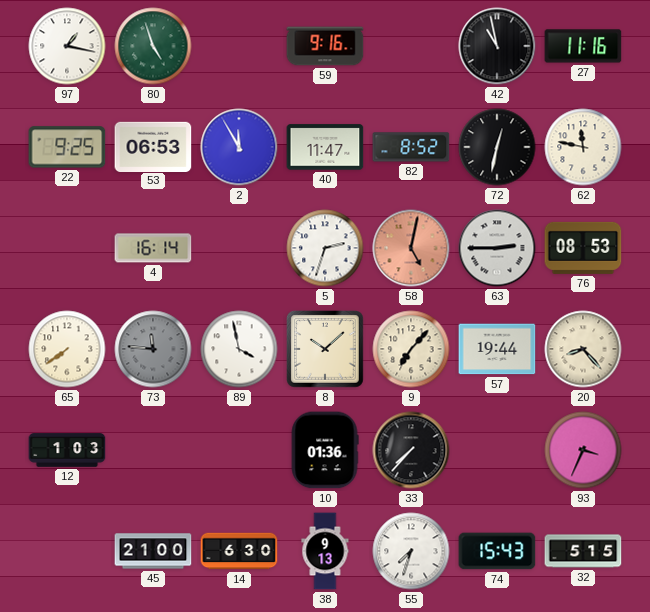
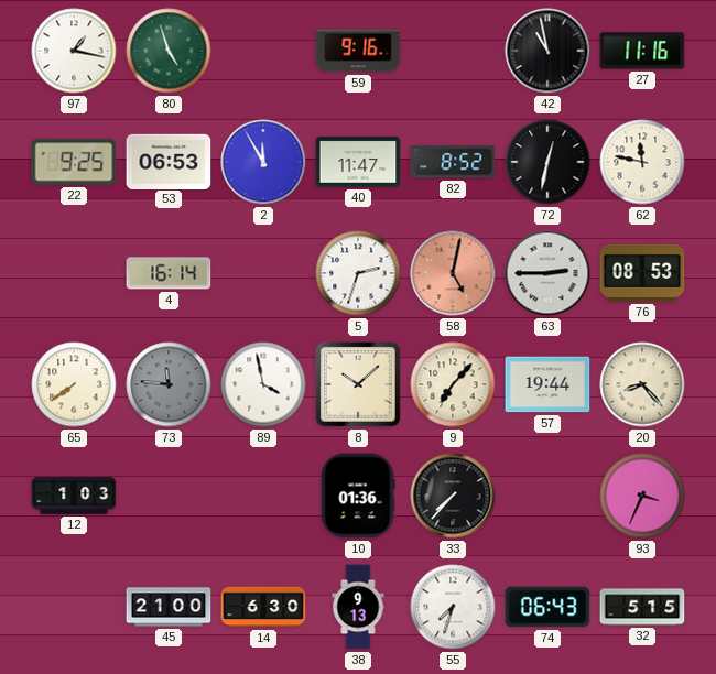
74: 15:43 -> 06:43 (547, 607)
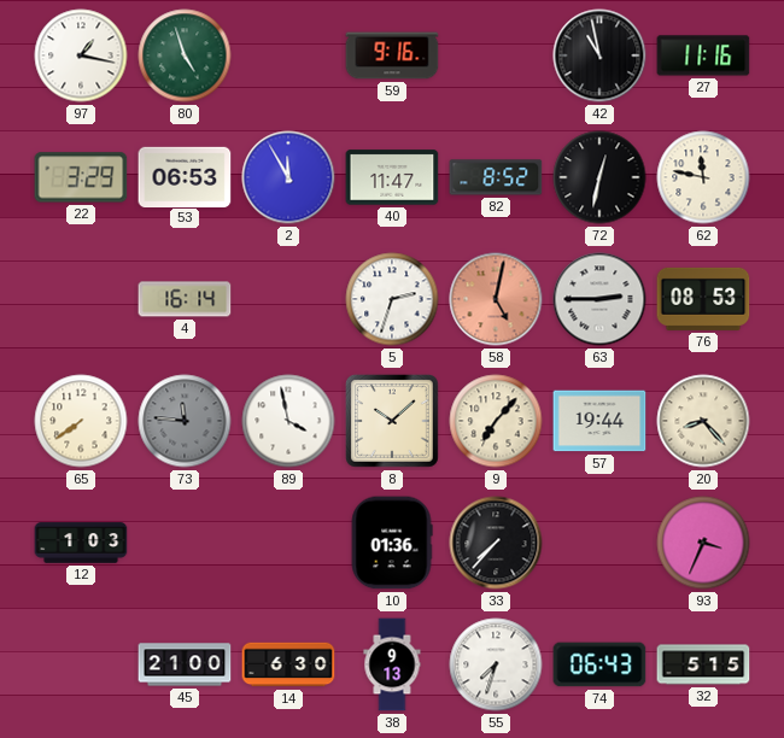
22: 9:25 -> 3:29 (81, 177)
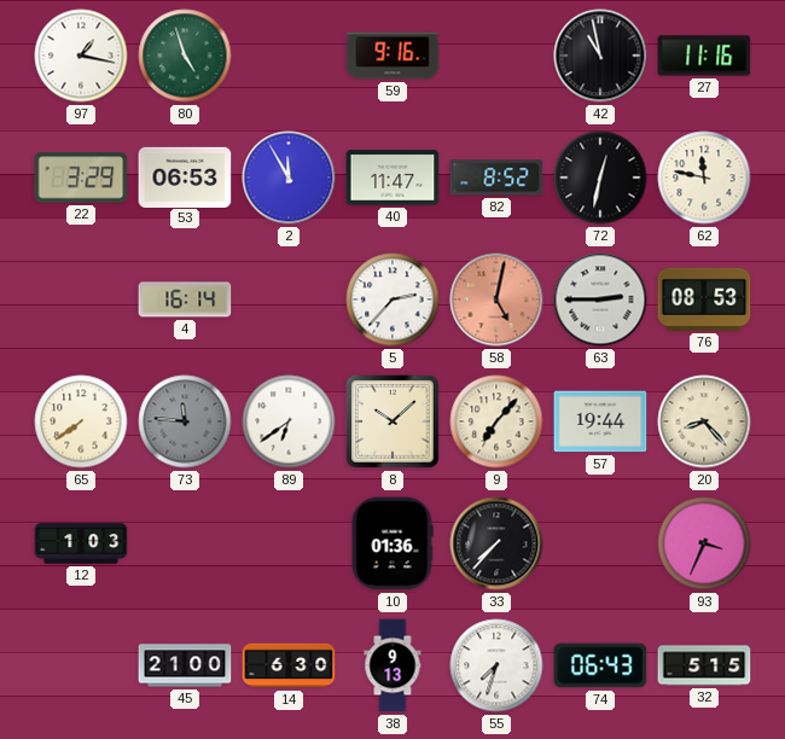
5: 2:33 -> 2:37 (392, 299)
89: 3:58 -> 6:39 (289, 421)
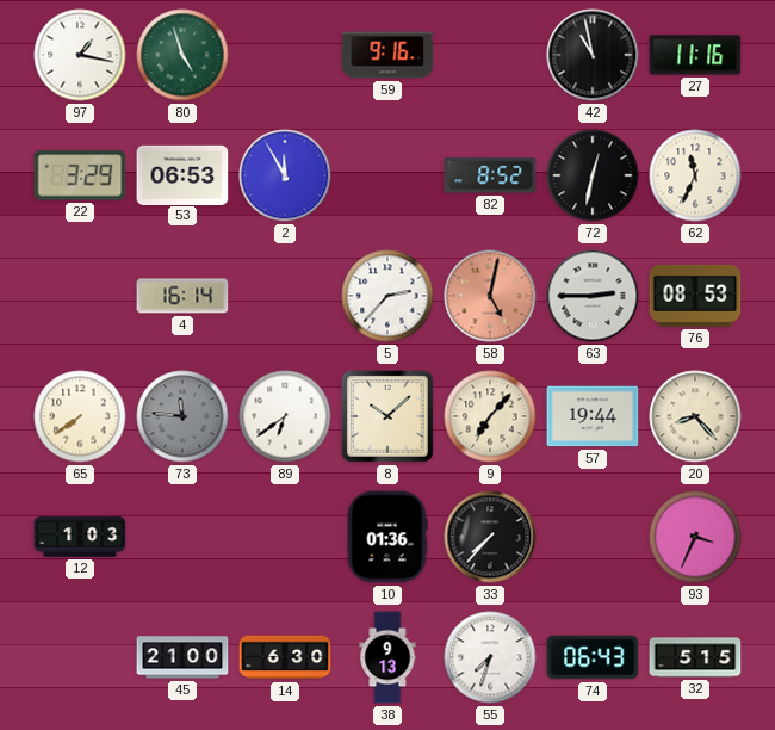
40: 11:47 -> none (392, 178)
62: 11:47 -> 11:34 (695, 175)
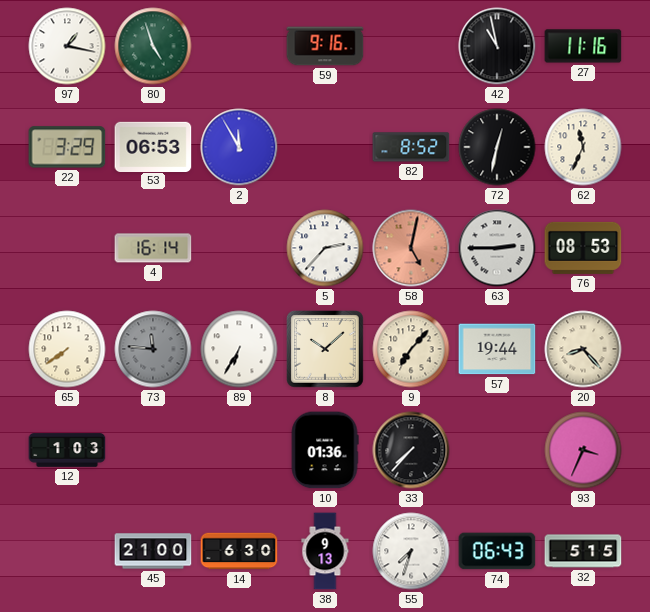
89: 6:39 -> 6:35 (239, 349)
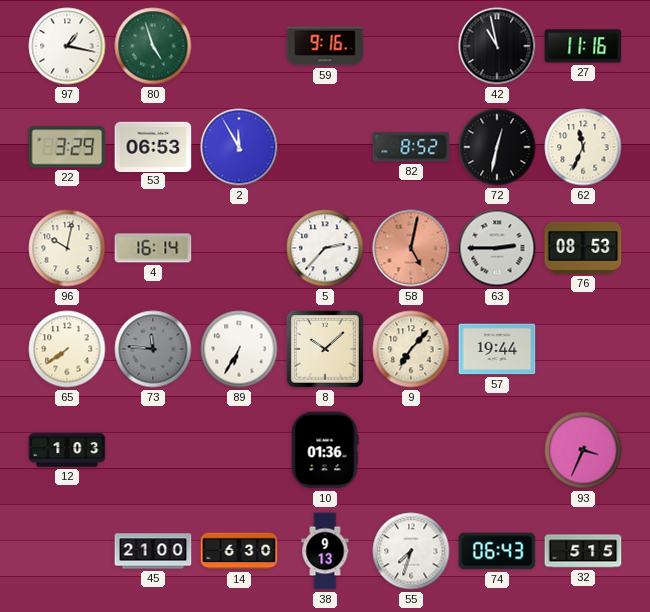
96: none -> 10:02 (67, 248)
20: 8:23 -> none (583, 349)
33: 7:37 -> none (411, 450)
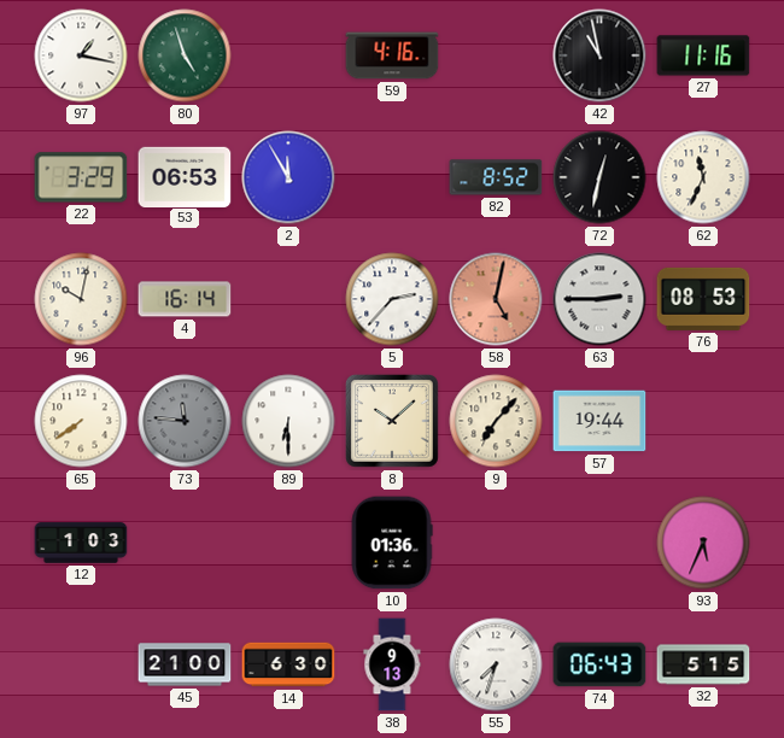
59: 9:16 -> 4:16 (392, 55)
89: 6:35 -> 6:30 (288, 421)
93: 3:34 -> 5:34 (703, 543)
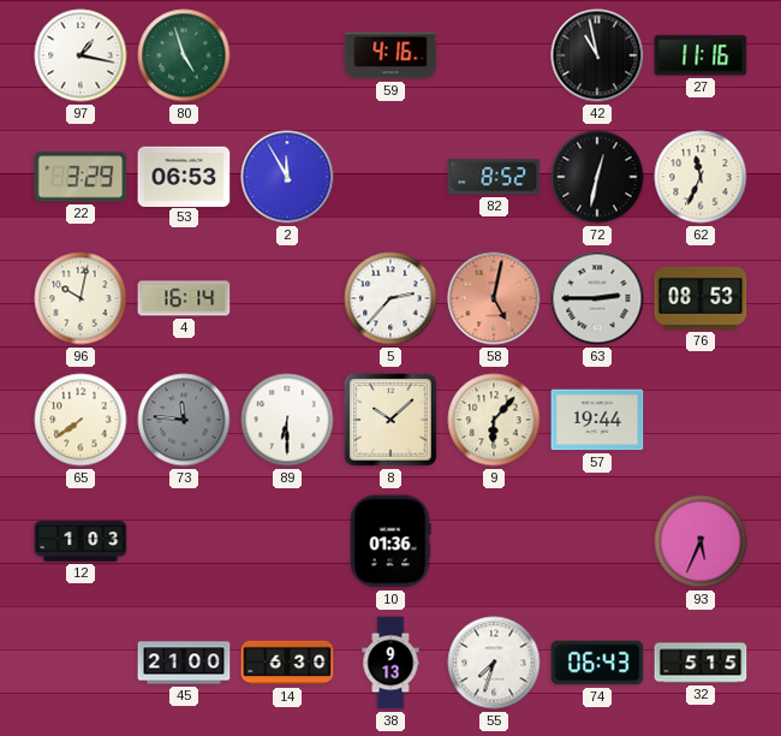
9: 7:07 -> 6:07 (494, 420)
